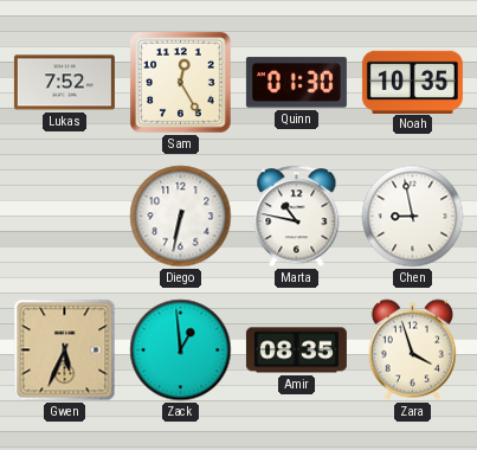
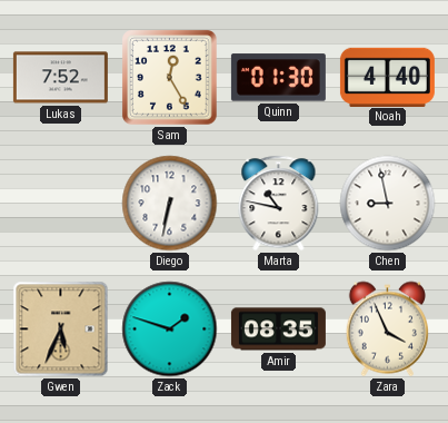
Noah: 10:35 -> 4:40 (387, 77)
Zack: 12:59 -> 1:48 (170, 329)
Zara: 3:57 -> 3:56 (387, 329)
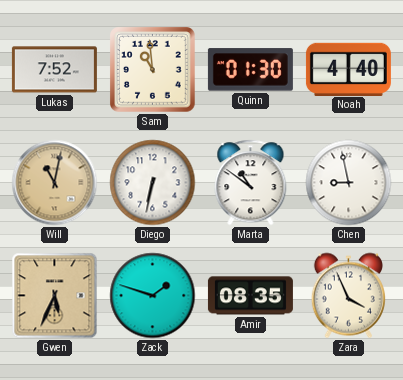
Sam: 12:25 -> 10:59 (153, 70)
Will: none -> 11:02 (55, 183)
Marta: 10:47 -> 10:51 (251, 183)
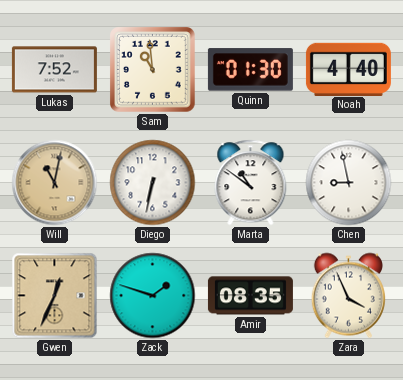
Gwen: 5:34 -> 12:34 (55, 296)
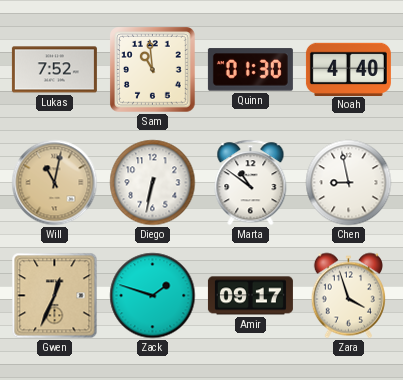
Amir: 08:35 -> 09:17 (250, 296)
Zara: 3:56 -> 3:57 (348, 296)
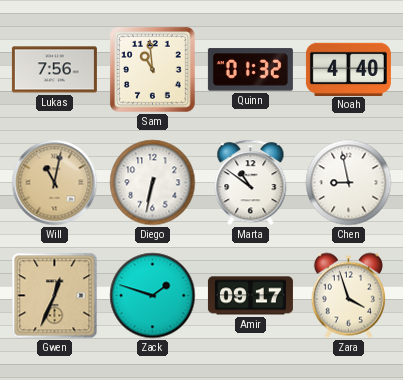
Lukas: 7:52 -> 7:56 (54, 70)
Quinn: 01:30 -> 01:32 (250, 70)
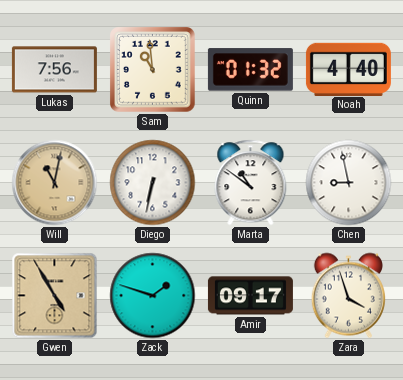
Gwen: 12:34 -> 4:55 (55, 296)
